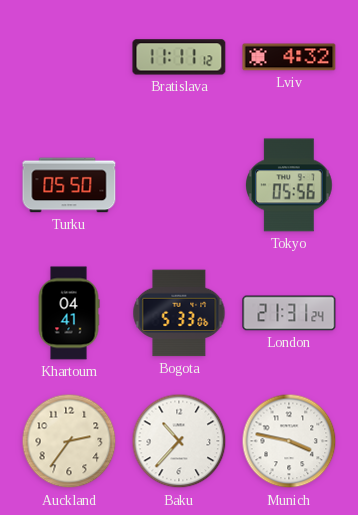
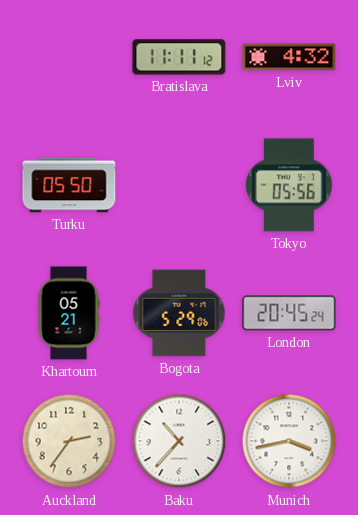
Khartoum: 04:41 -> 05:21 (69, 313)
Bogota: 5:33 -> 5:29 (179, 313)
London: 21:31 -> 20:45 (289, 313)
Munich: 3:47 -> 3:43 (289, 441)
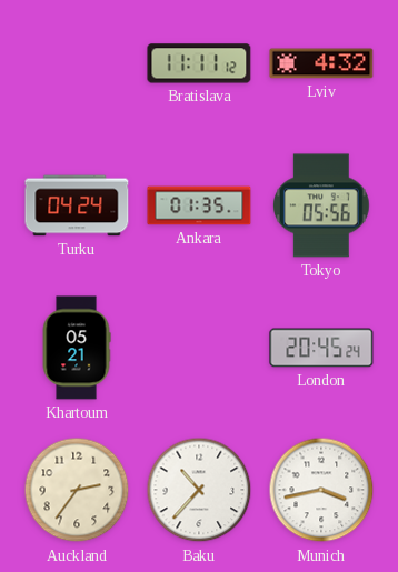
Turku: 05:50 -> 04:24 (77, 205)
Ankara: none -> 01:35 (199, 205)
Bogota: 5:29 -> none (179, 313)
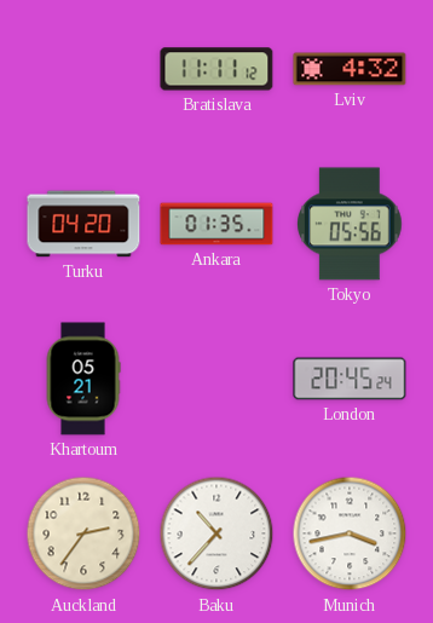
Turku: 04:24 -> 04:20 (83, 224)
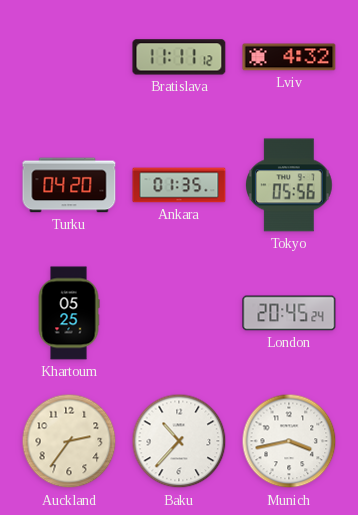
Khartoum: 05:21 -> 05:25 (69, 313)
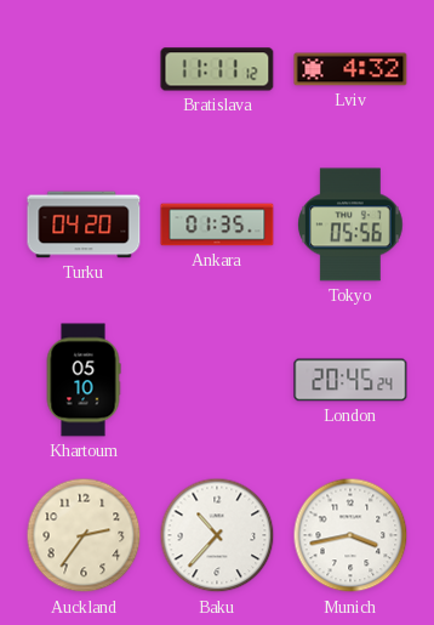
Khartoum: 05:25 -> 05:10 (84, 380)
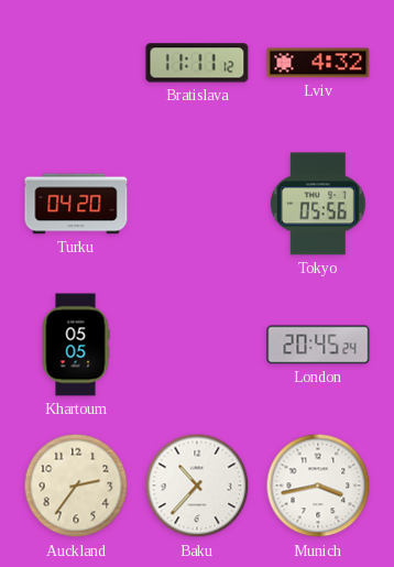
Ankara: 01:35 -> none (217, 225)
Khartoum: 05:10 -> 05:05 (76, 345)
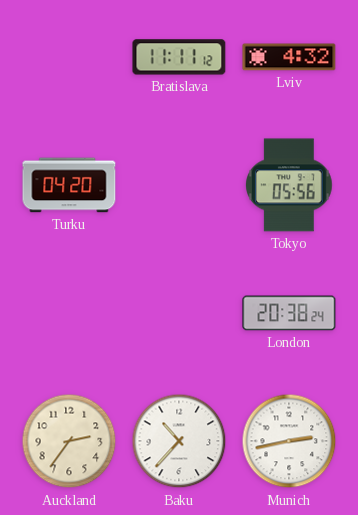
Khartoum: 05:05 -> none (76, 345)
London: 20:45 -> 20:38 (289, 313)
Munich: 3:43 -> 2:43 (289, 441)
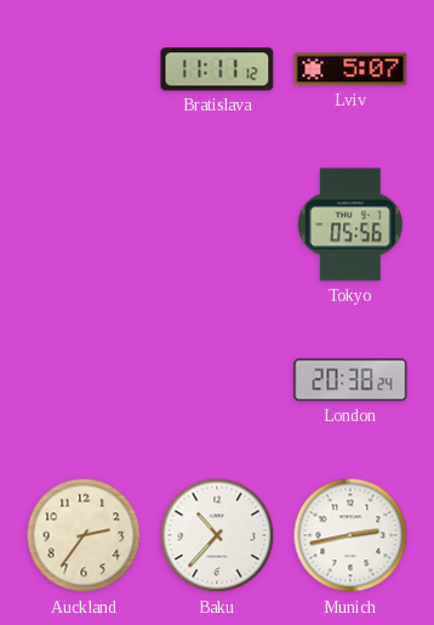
Lviv: 4:32 -> 5:07 (350, 69)
Turku: 04:20 -> none (69, 185)
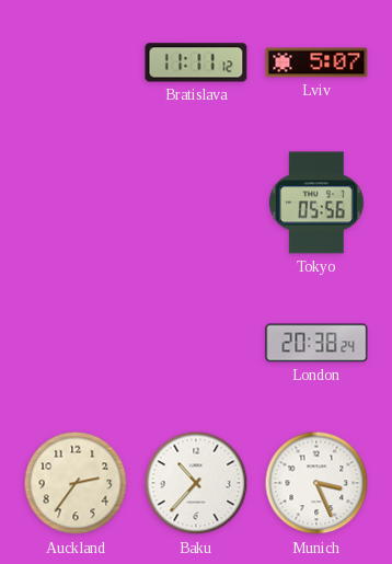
Munich: 2:43 -> 3:26 (316, 483)
